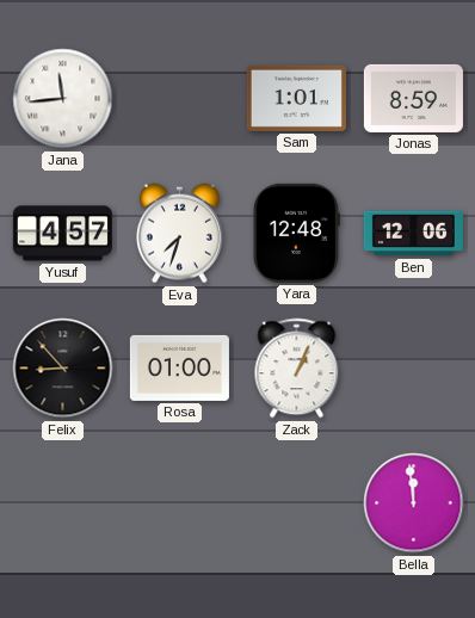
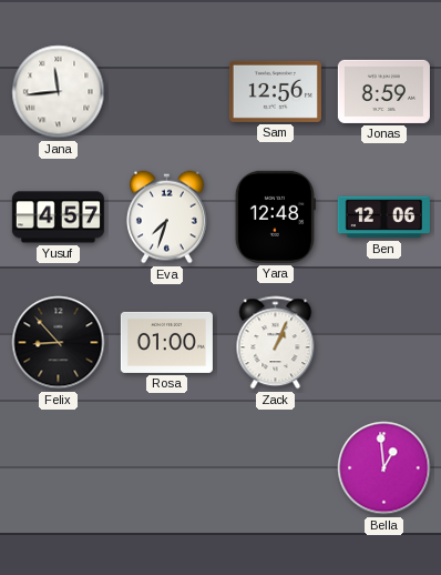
Sam: 1:01 -> 12:56 (275, 91)
Bella: 11:59 -> 12:59 (384, 468)
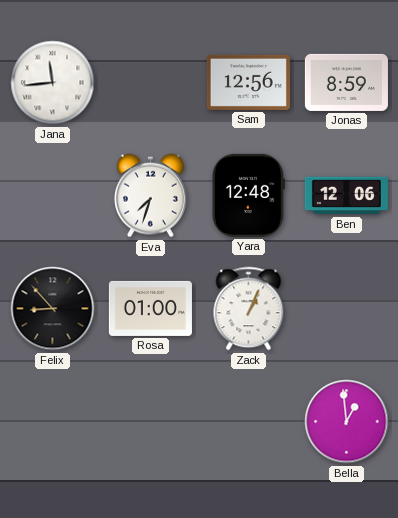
Yusuf: 4:57 -> none (58, 218)
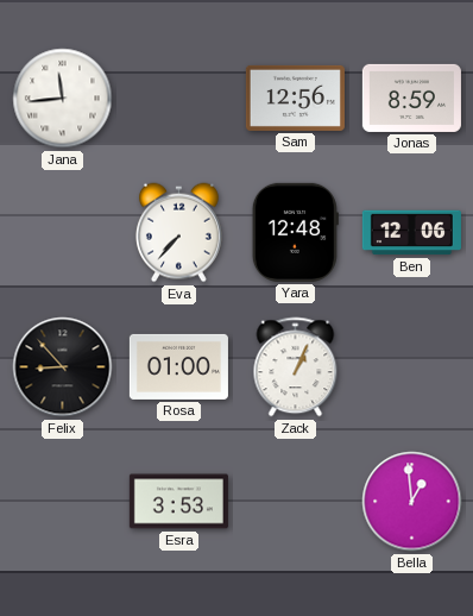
Eva: 7:33 -> 7:37 (178, 233)
Esra: none -> 3:53 (178, 502)
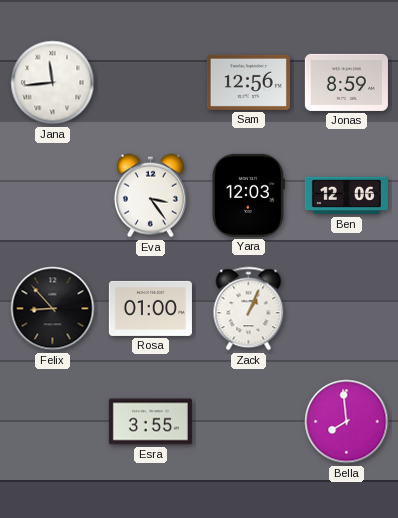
Eva: 7:37 -> 3:24 (150, 196)
Yara: 12:48 -> 12:03 (248, 195)
Esra: 3:53 -> 3:55 (150, 422)
Bella: 12:59 -> 7:59 (347, 422)
